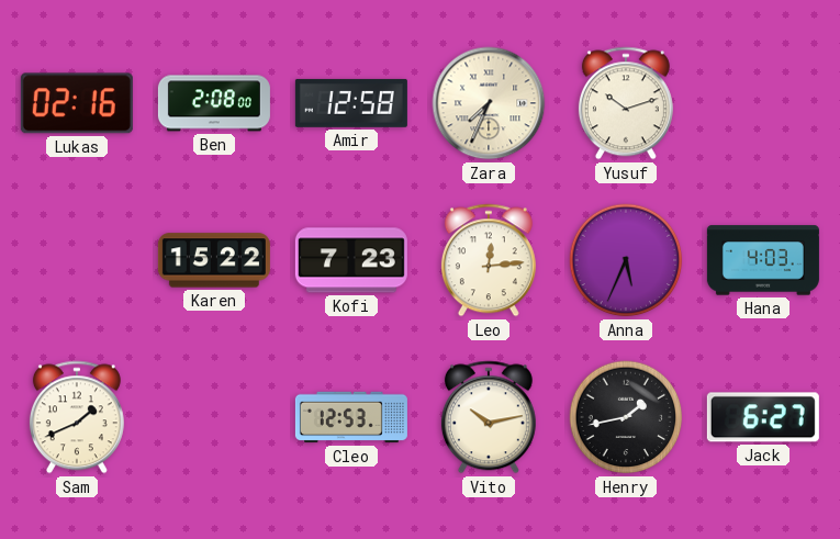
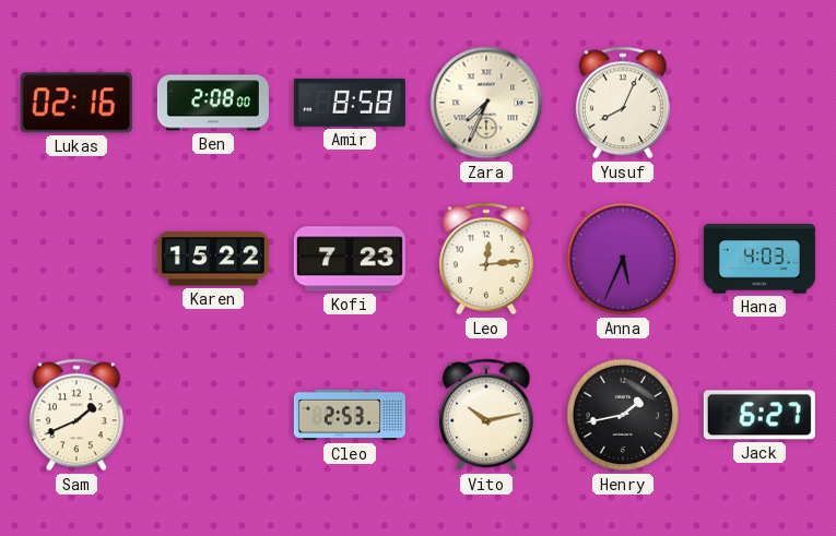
Amir: 12:58 -> 8:58 (350, 103)
Yusuf: 10:12 -> 8:04 (623, 103)
Cleo: 12:53 -> 2:53 (350, 415)
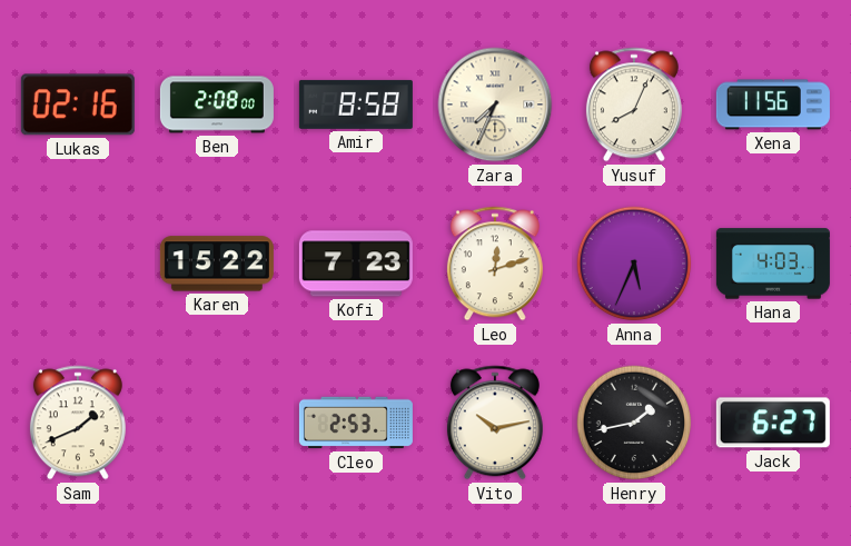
Xena: none -> 11:56 (773, 105)
Leo: 12:14 -> 12:12 (495, 264)
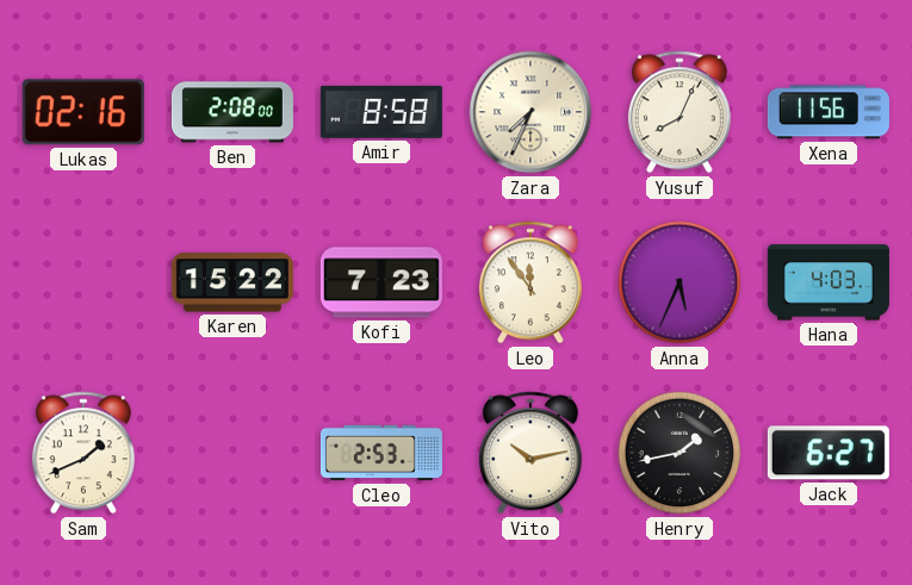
Leo: 12:12 -> 11:54 (531, 282)
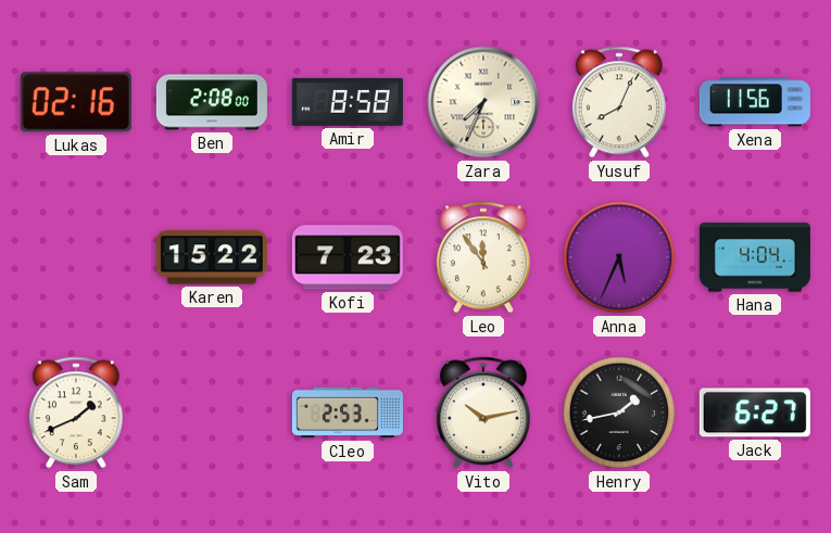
Hana: 4:03 -> 4:04 (755, 257)
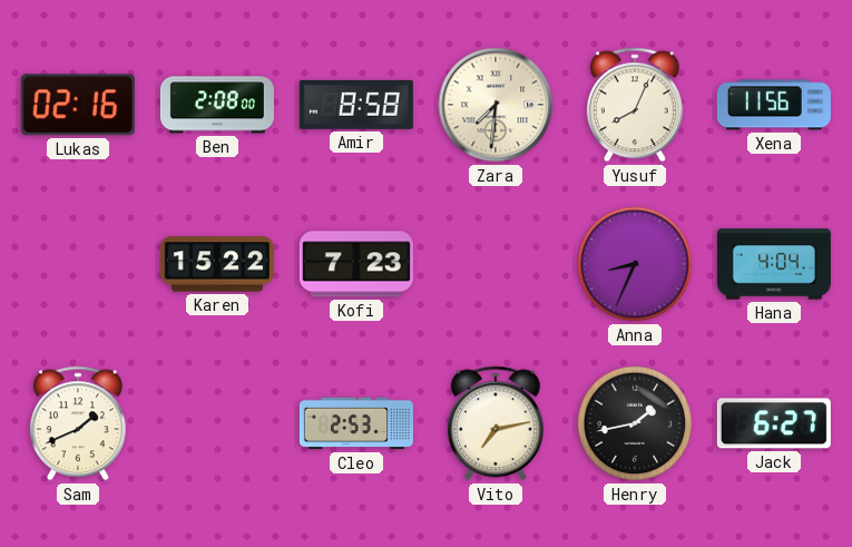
Zara: 7:34 -> 7:31 (496, 105)
Leo: 11:54 -> none (483, 257)
Anna: 5:34 -> 8:34 (635, 264)
Vito: 10:13 -> 7:13 (496, 423)
